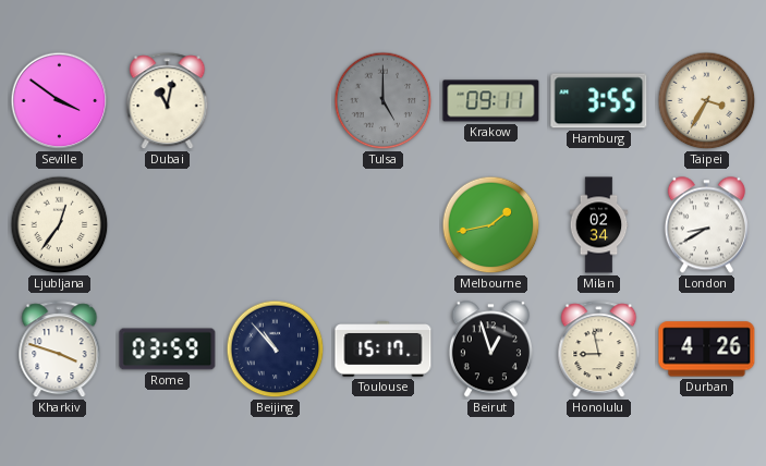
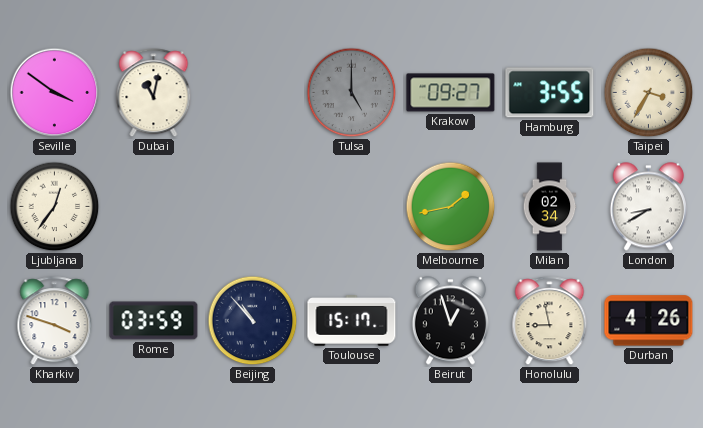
Krakow: 09:11 -> 09:27 (451, 93)
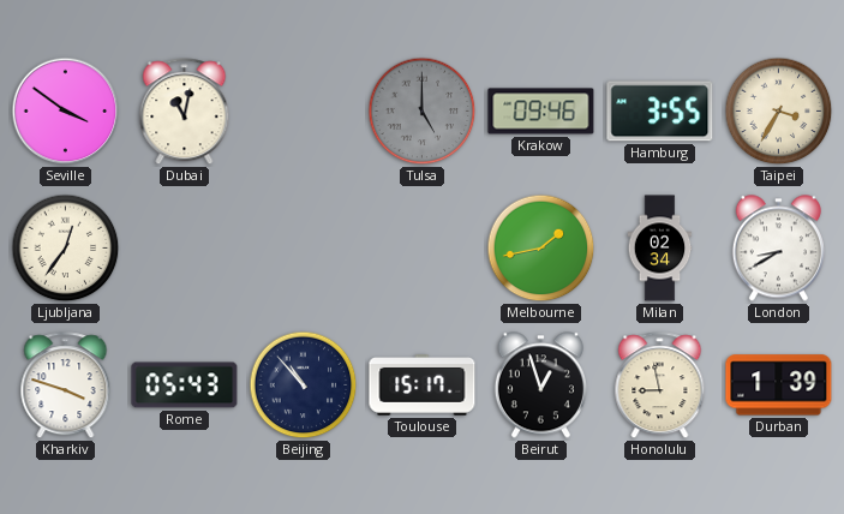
Krakow: 09:27 -> 09:46 (541, 112)
Rome: 03:59 -> 05:43 (185, 385)
Durban: 4:26 -> 1:39 (779, 385)
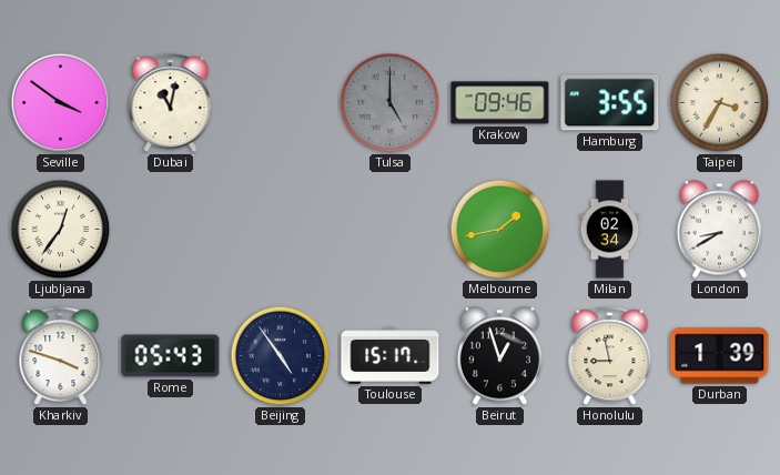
Beijing: 10:53 -> 4:54 (281, 356)
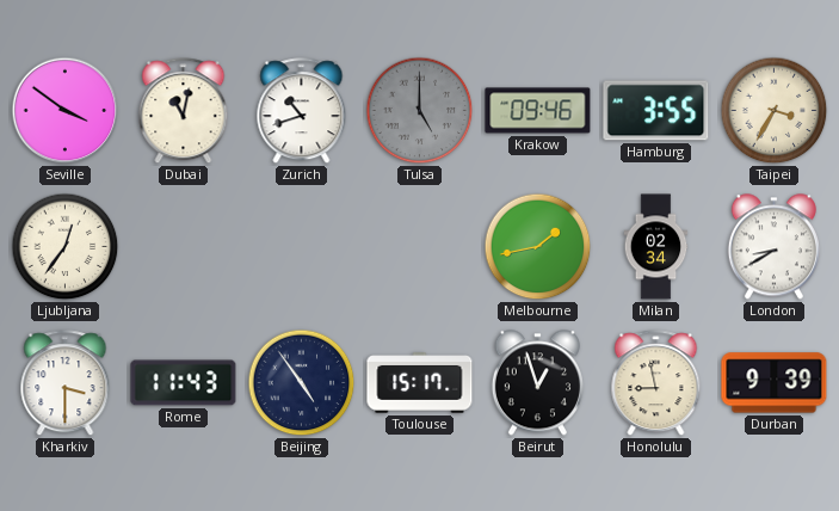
Zurich: none -> 10:42 (302, 111)
Kharkiv: 3:48 -> 3:30 (66, 383)
Rome: 05:43 -> 11:43 (184, 383)
Durban: 1:39 -> 9:39 (775, 383)
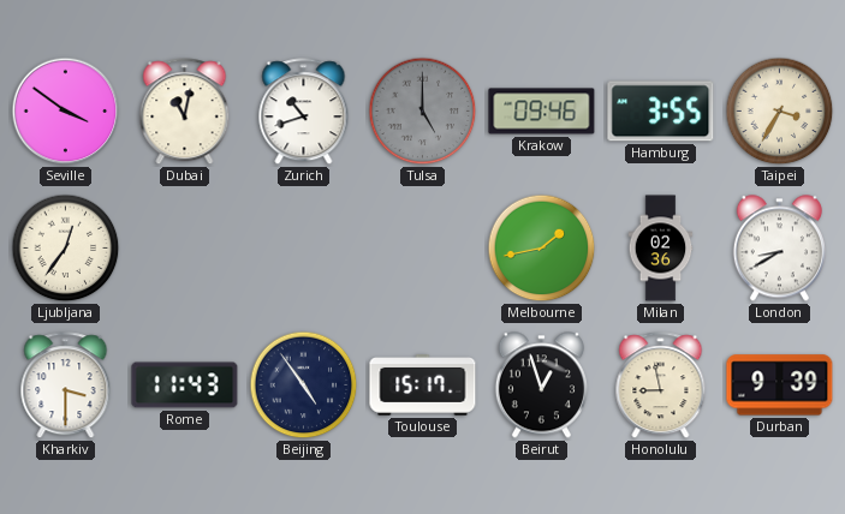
Milan: 02:34 -> 02:36 (661, 249)
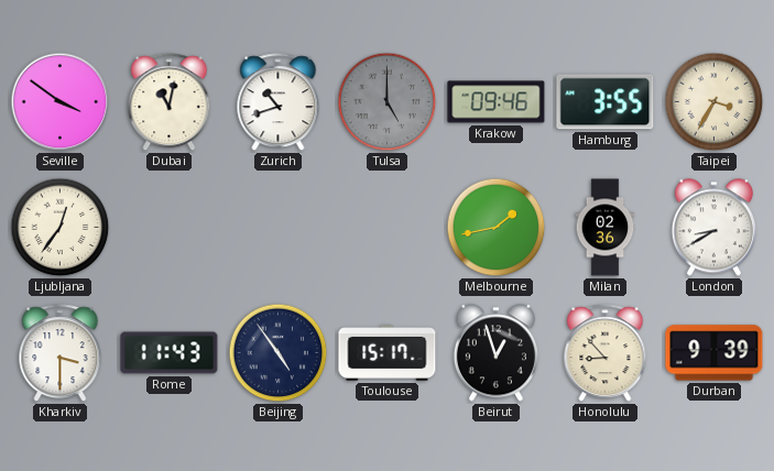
Honolulu: 8:58 -> 8:53 (606, 353)
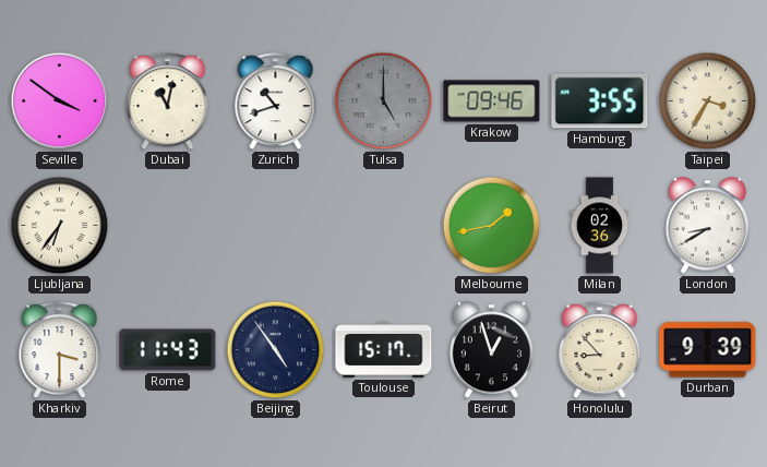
Ljubljana: 12:36 -> 6:36 (60, 226)
